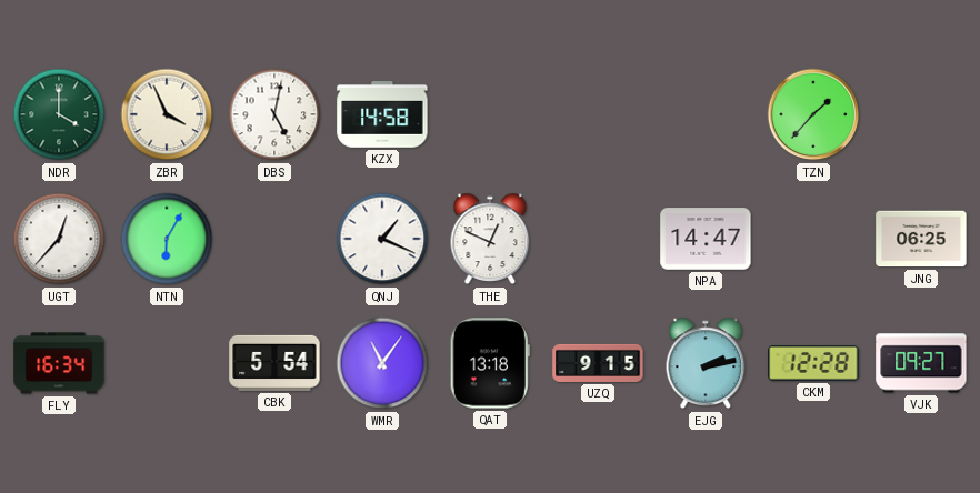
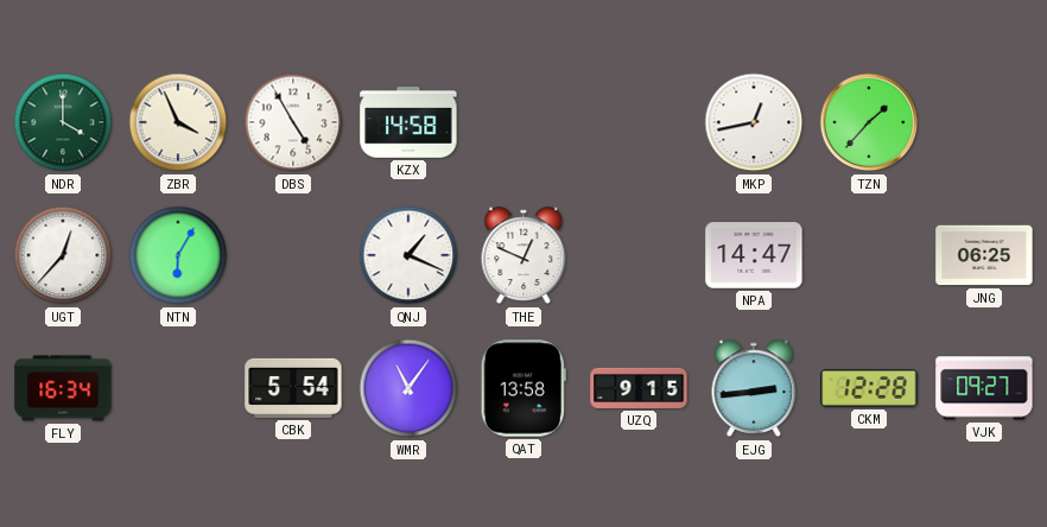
DBS: 5:02 -> 4:55 (293, 122)
MKP: none -> 12:43 (754, 122)
QAT: 13:18 -> 13:58 (523, 388)
EJG: 2:13 -> 2:44 (754, 388)
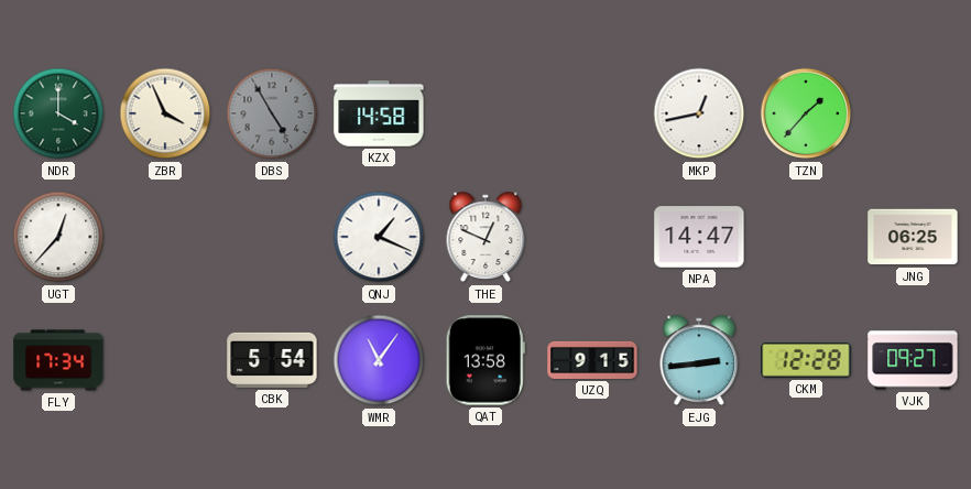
DBS dial: white -> grey (272, 113)
NTN: 6:05 -> none (178, 255)
FLY: 16:34 -> 17:34 (58, 360)
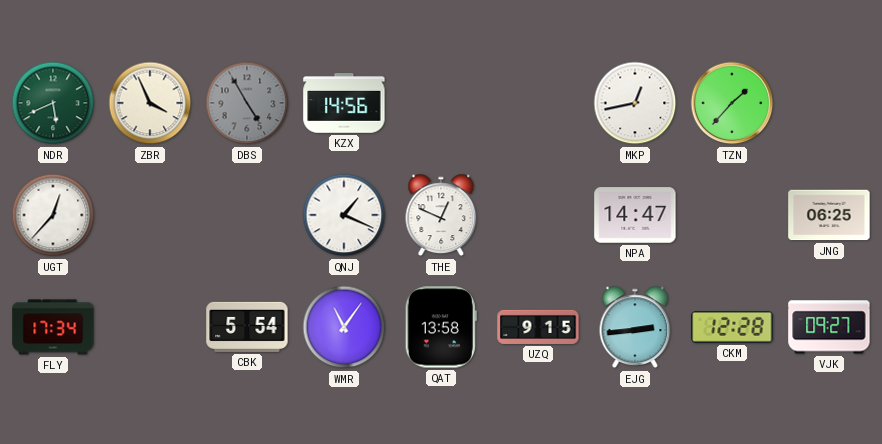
NDR: 4:00 -> 5:41 (53, 103)
KZX: 14:58 -> 14:56 (344, 103)
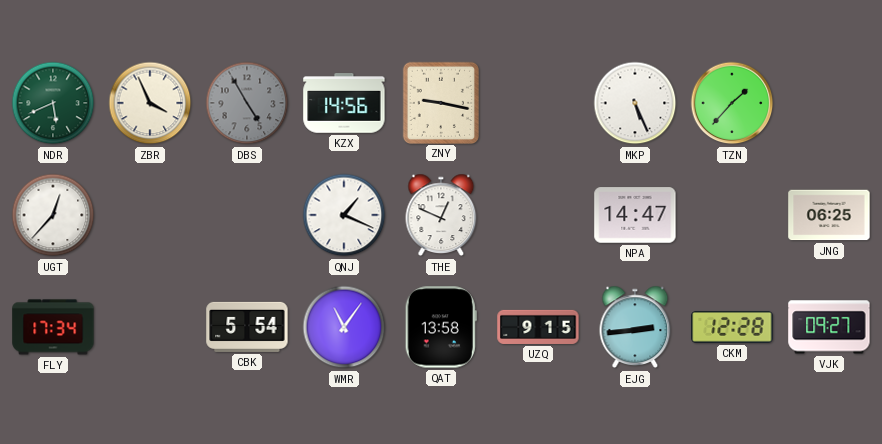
ZNY: none -> 9:17 (440, 102)
MKP: 12:43 -> 5:26 (635, 103)
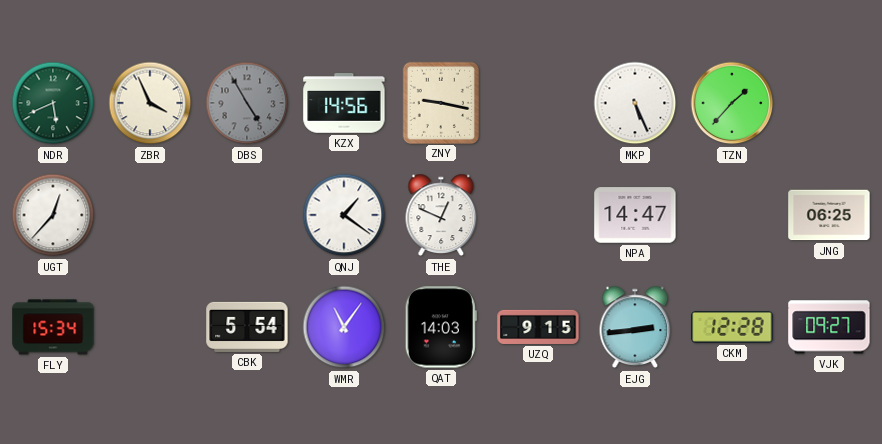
QNJ: 1:19 -> 1:21 (344, 215)
FLY: 17:34 -> 15:34 (53, 327)
QAT: 13:58 -> 14:03 (441, 327)
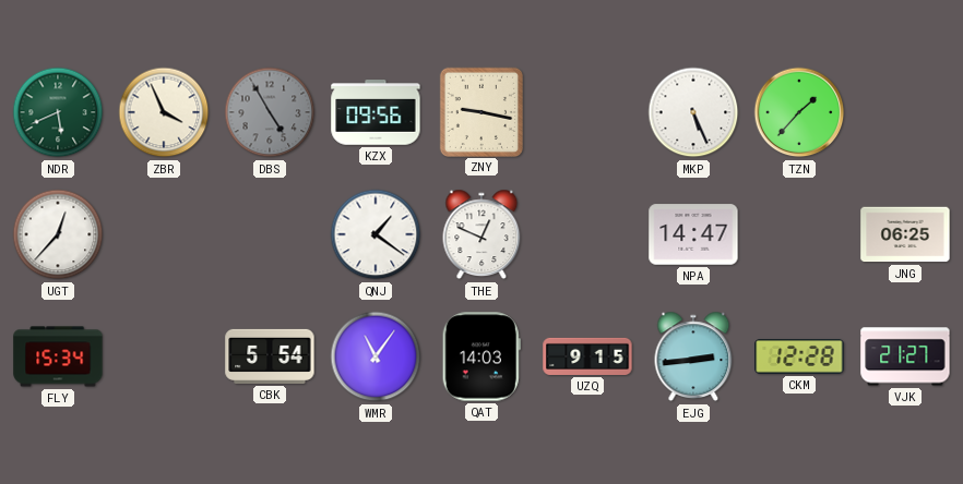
KZX: 14:56 -> 09:56 (376, 112)
VJK: 09:27 -> 21:27 (905, 356)
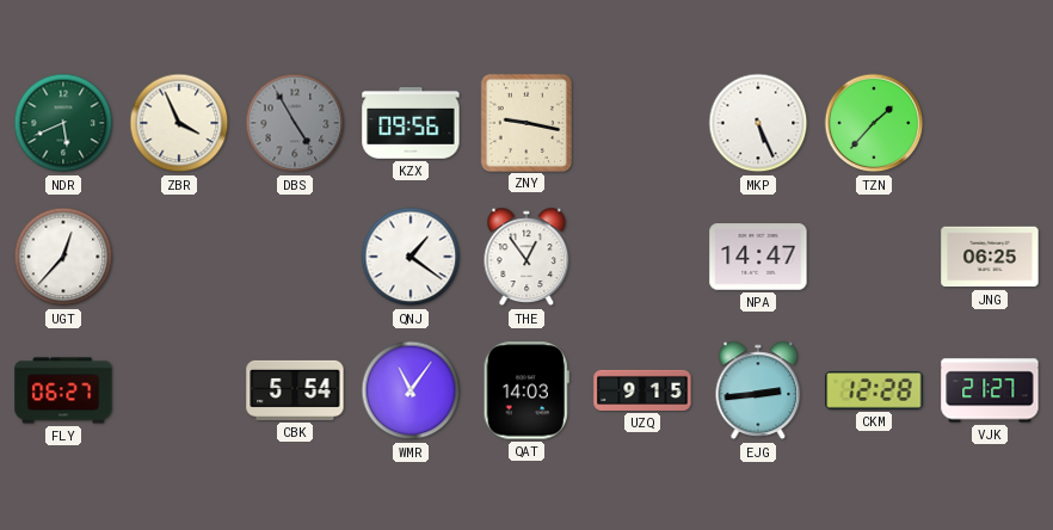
THE: 12:49 -> 12:54 (526, 257)
FLY: 15:34 -> 06:27 (63, 390)
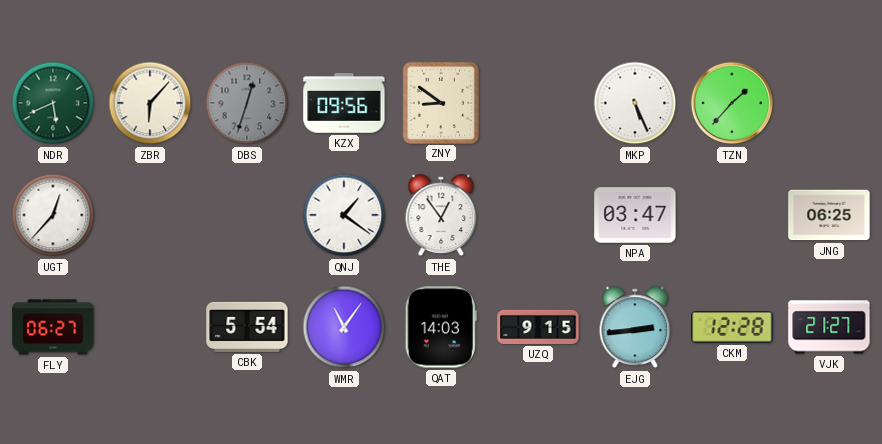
ZBR: 3:56 -> 6:07 (150, 103)
DBS: 4:55 -> 12:33 (247, 103)
ZNY: 9:17 -> 8:51 (440, 102)
NPA: 14:47 -> 03:47 (635, 215)
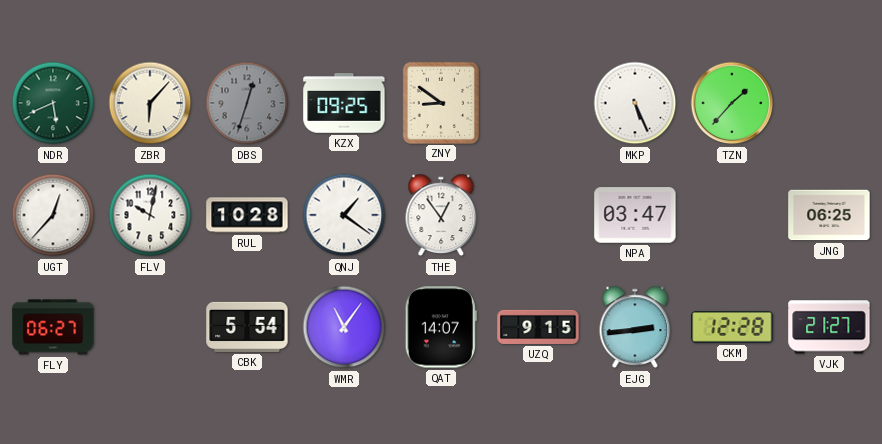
KZX: 09:56 -> 09:25 (344, 103)
FLV: none -> 10:02 (150, 215)
RUL: none -> 10:28 (247, 215)
QAT: 14:03 -> 14:07 (441, 327)
